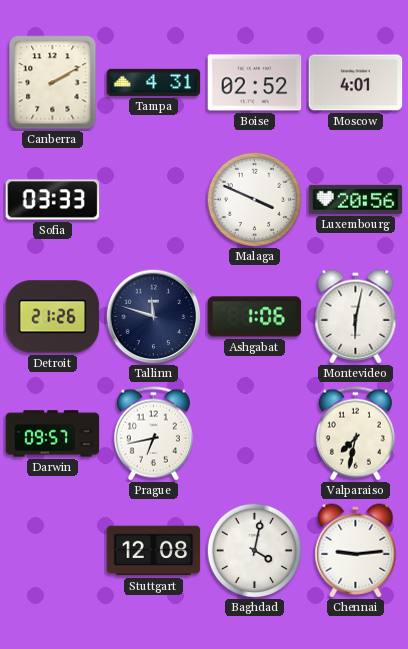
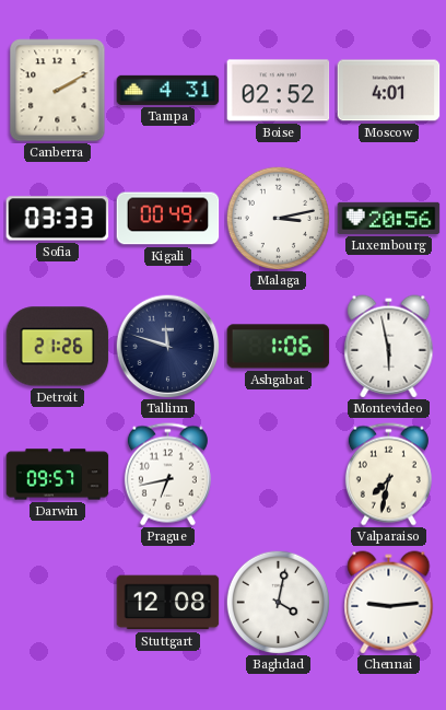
Kigali: none -> 00:49 (168, 219)
Malaga: 3:49 -> 3:13 (278, 218)
Montevideo: 6:02 -> 5:58 (389, 347)
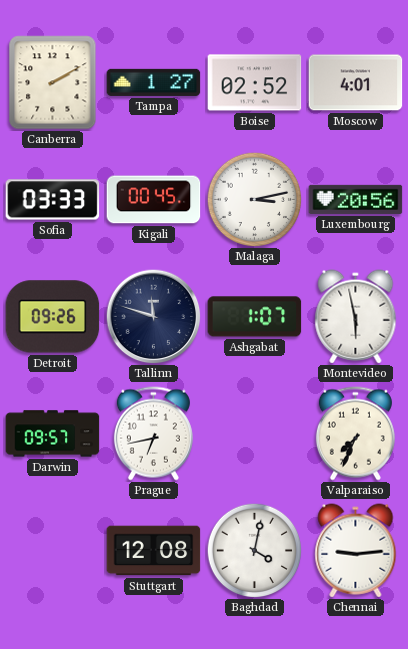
Tampa: 4:31 -> 1:27 (154, 82)
Kigali: 00:49 -> 00:45 (154, 200)
Detroit: 21:26 -> 09:26 (53, 317)
Ashgabat: 1:06 -> 1:07 (255, 317)
Valparaiso: 7:32 -> 7:34 (355, 434)
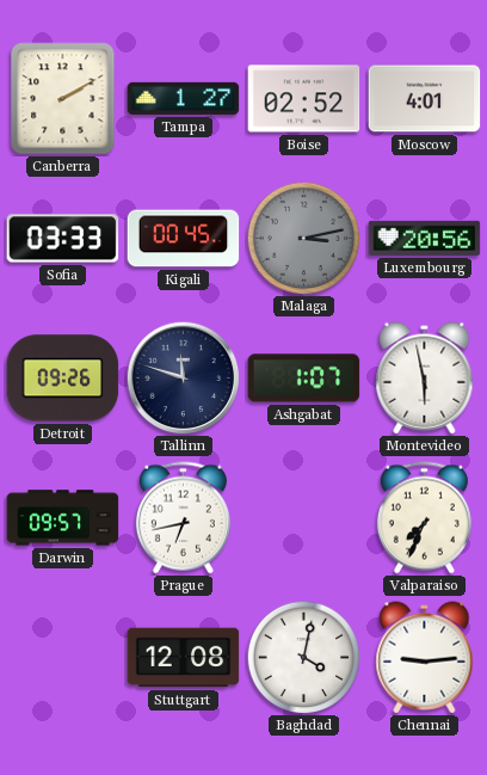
Malaga dial: white -> grey (303, 238)
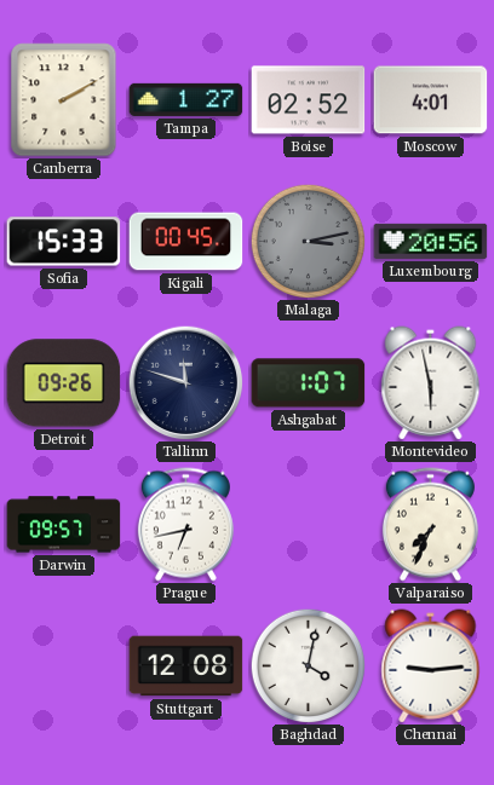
Sofia: 03:33 -> 15:33 (64, 242)
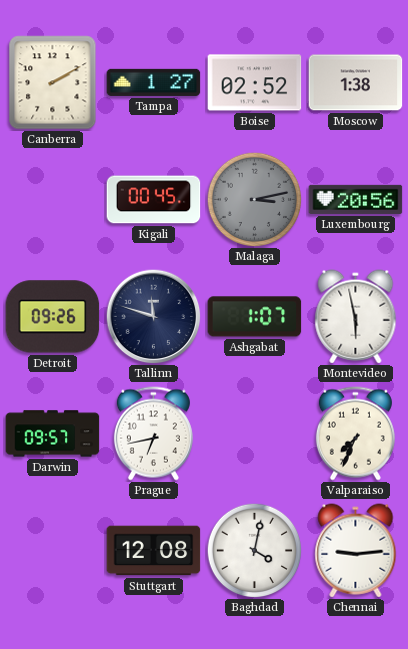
Moscow: 4:01 -> 1:38 (356, 83)
Sofia: 15:33 -> none (64, 242)
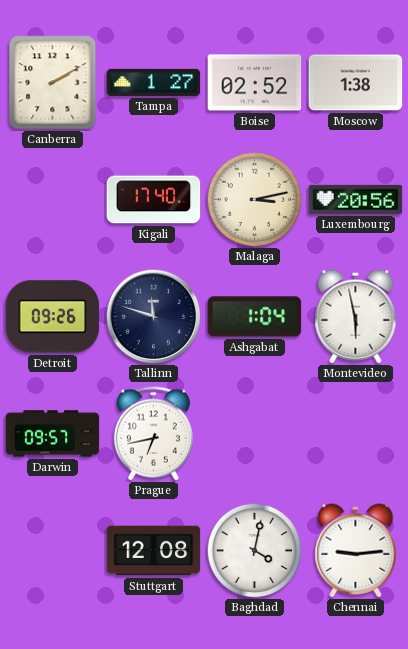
Kigali: 00:45 -> 17:40 (154, 200)
Malaga dial: grey -> cream (254, 199)
Ashgabat: 1:07 -> 1:04 (255, 317)
Valparaiso: 7:34 -> none (355, 434)
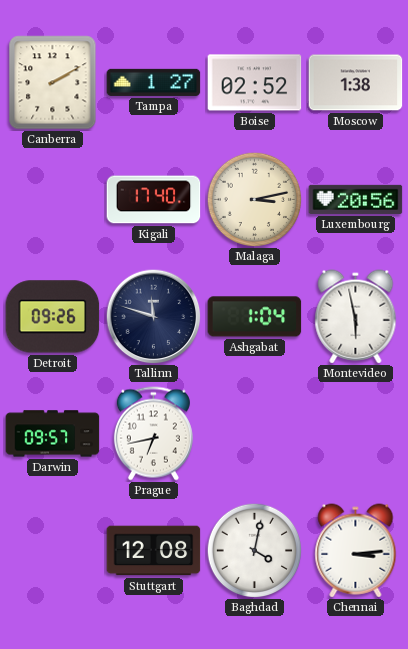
Chennai: 9:14 -> 3:14 (356, 551)
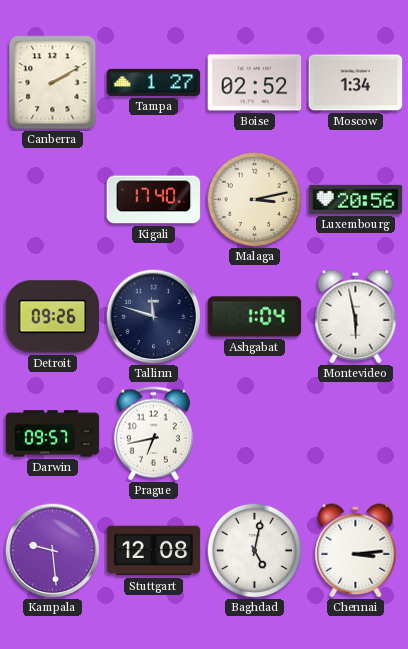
Moscow: 1:38 -> 1:34 (356, 83)
Kampala: none -> 9:29 (52, 550)
Baghdad: 4:02 -> 5:02 (254, 550)
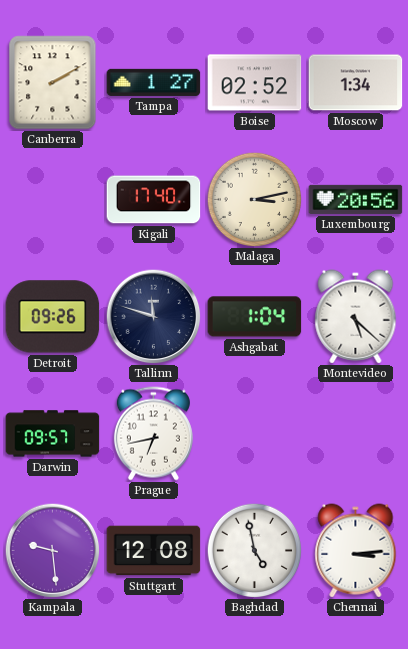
Montevideo: 5:58 -> 5:22 (356, 317)
Baghdad: 5:02 -> 4:58 (254, 550)
